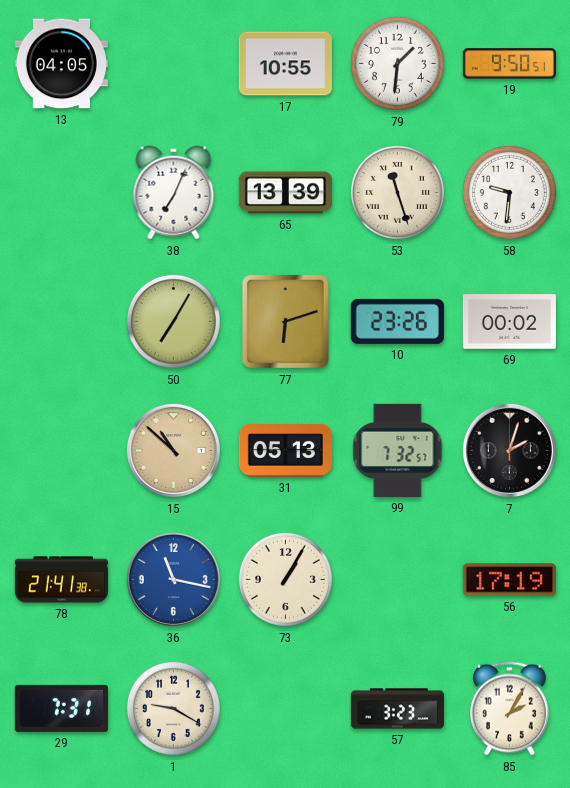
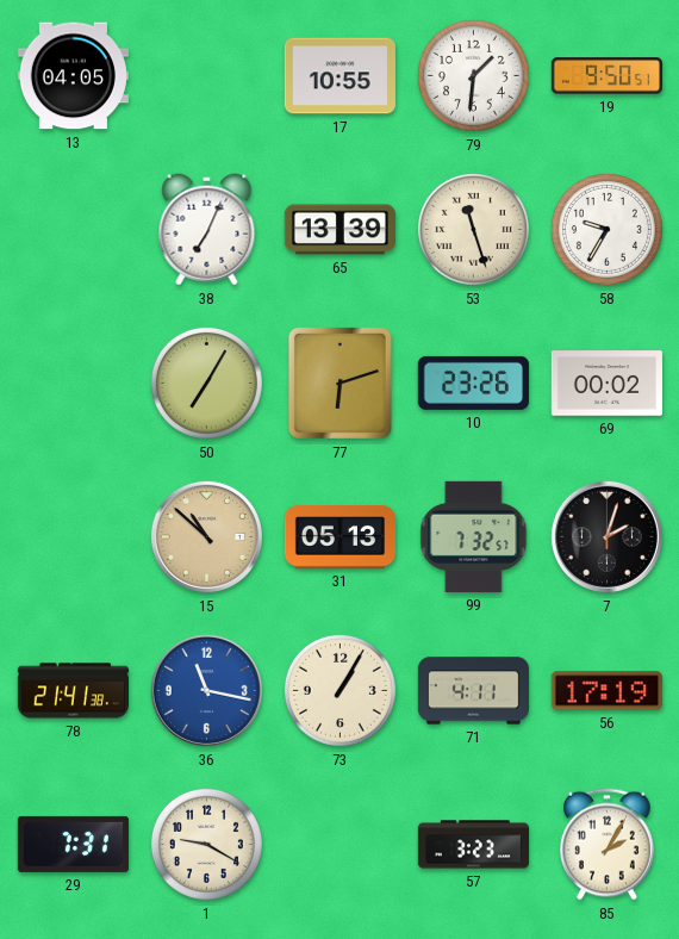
58: 9:31 -> 9:35 (606, 229)
71: none -> 4:11 (473, 691)
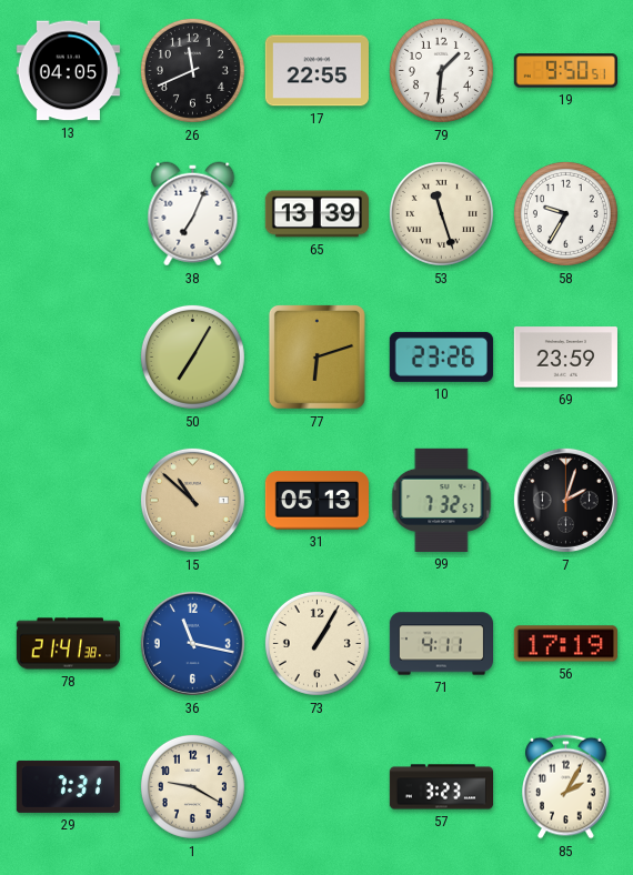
26: none -> 11:41 (192, 70)
17: 10:55 -> 22:55 (316, 71)
69: 00:02 -> 23:59 (565, 358)
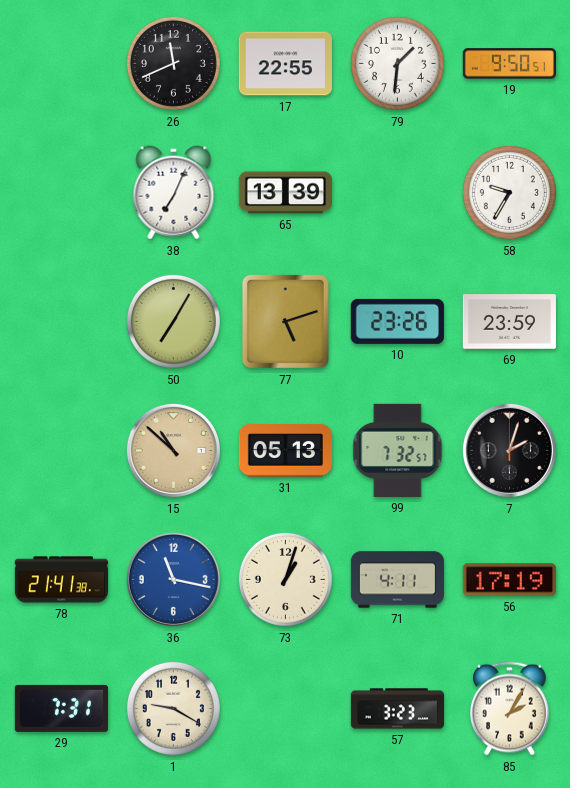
13: 04:05 -> none (68, 71)
53: 11:27 -> none (441, 213)
77: 6:12 -> 5:12 (285, 321)
73: 1:05 -> 1:03 (285, 579)
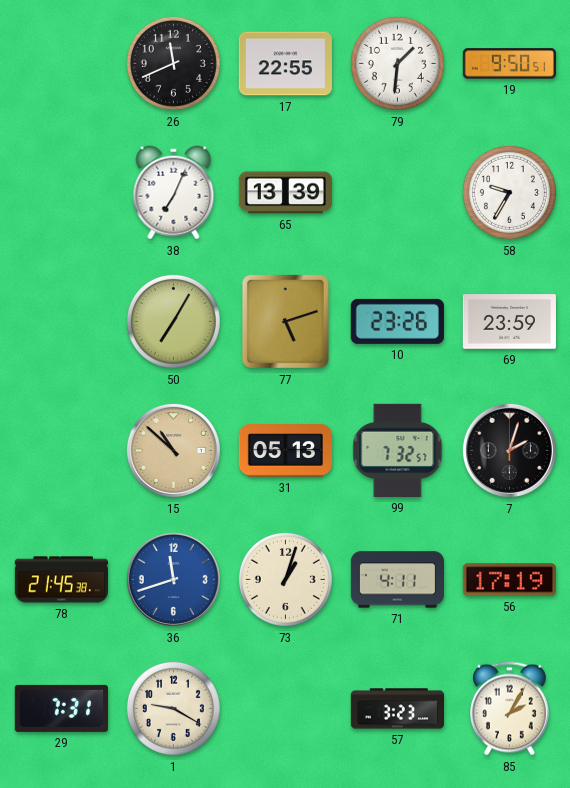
78: 21:41 -> 21:45 (61, 580)
36: 11:17 -> 11:42 (173, 579)
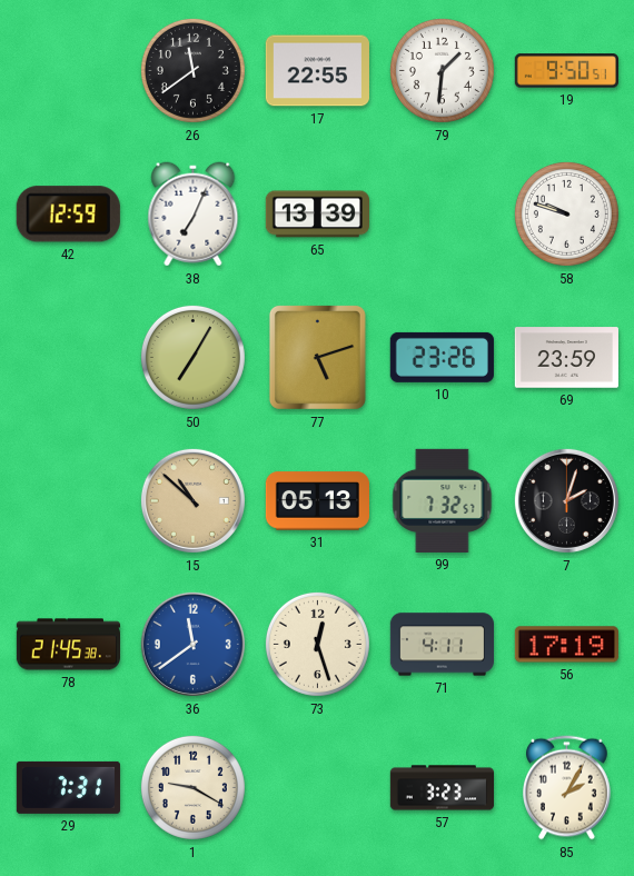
26: 11:41 -> 11:39 (192, 70)
42: none -> 12:59 (68, 215)
58: 9:35 -> 9:48 (566, 213)
36: 11:42 -> 11:39 (192, 644)
73: 1:03 -> 12:27 (317, 644)
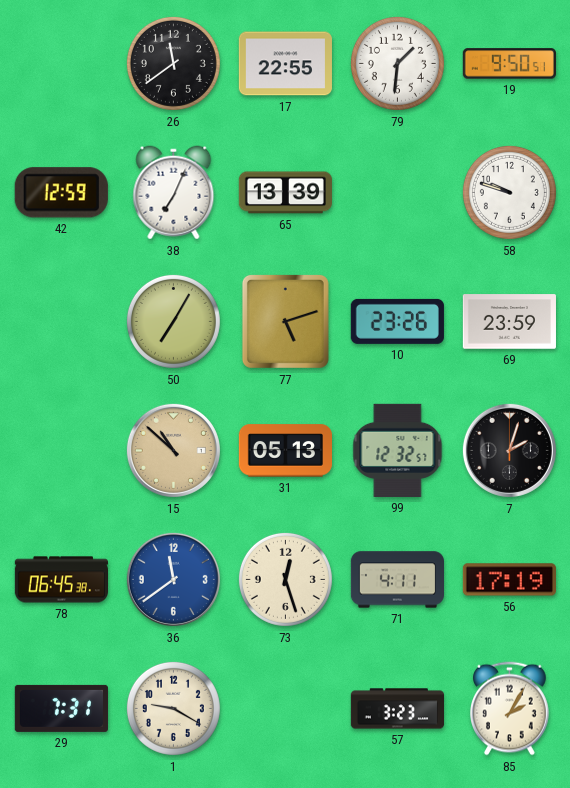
99: 7:32 -> 12:32 (398, 450)
78: 21:45 -> 06:45 (61, 580)
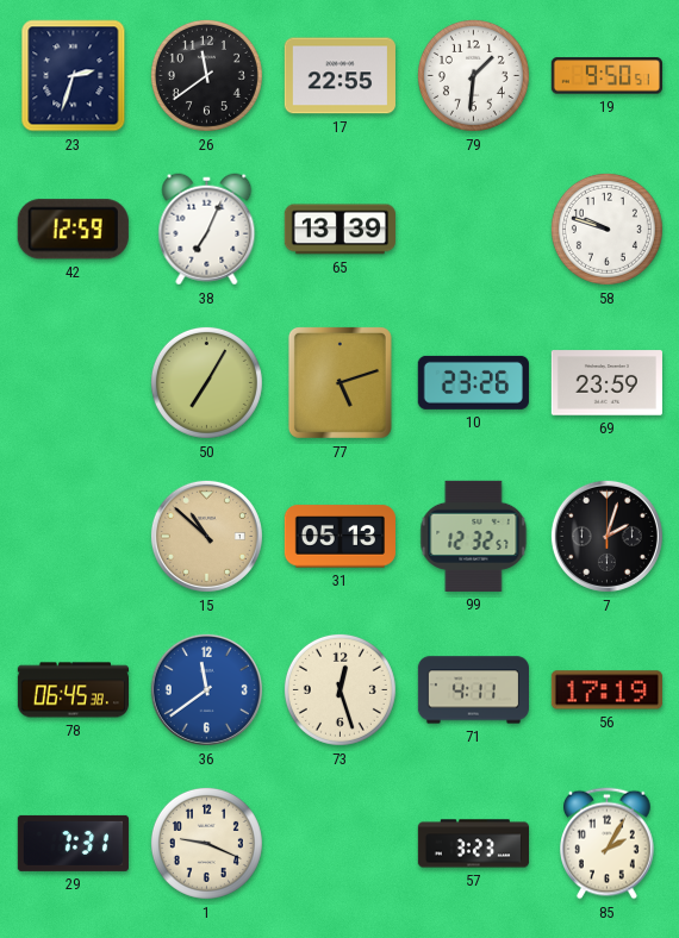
23: none -> 2:33 (74, 76)
1: 9:20 -> 9:19 (206, 843)
